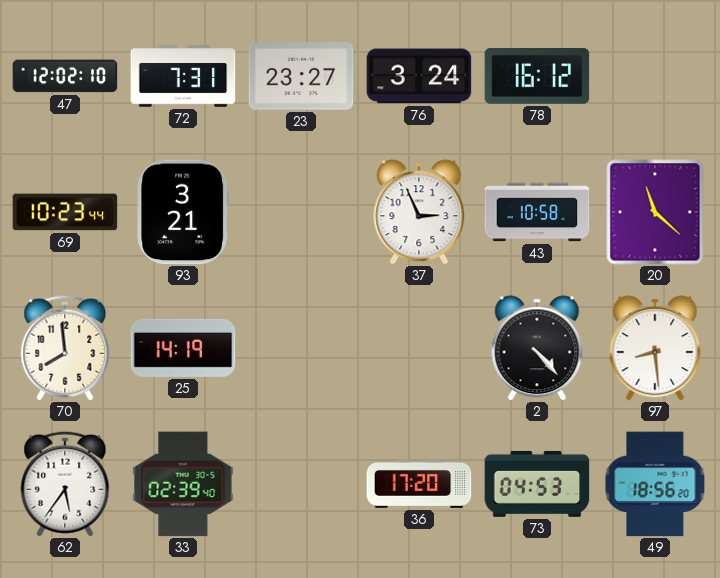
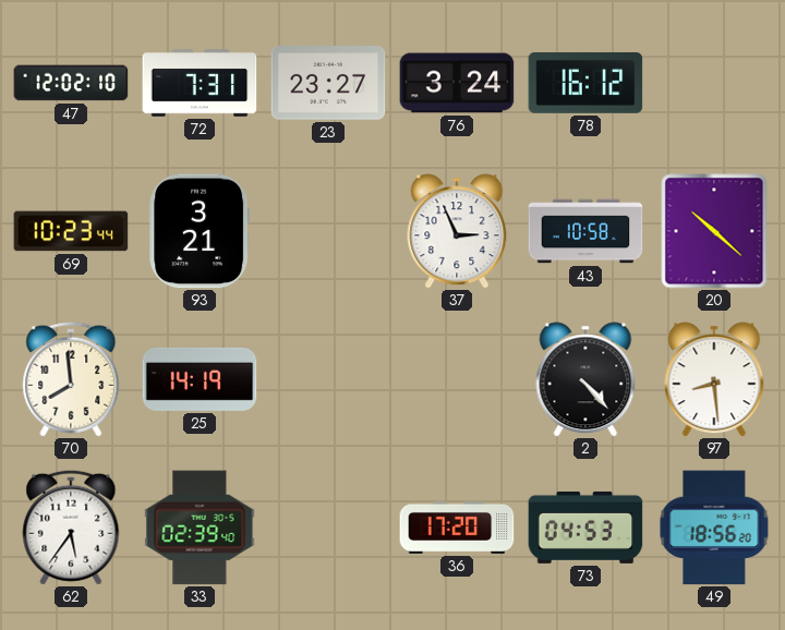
20: 11:22 -> 10:22 (714, 231)
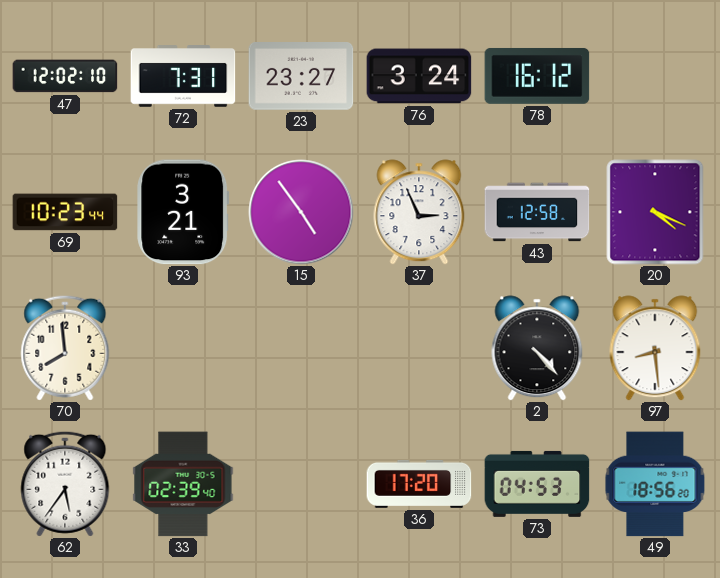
15: none -> 4:54 (301, 212)
43: 10:58 -> 12:58 (537, 212)
20: 10:22 -> 4:19 (655, 212)
25: 14:19 -> none (200, 379)
